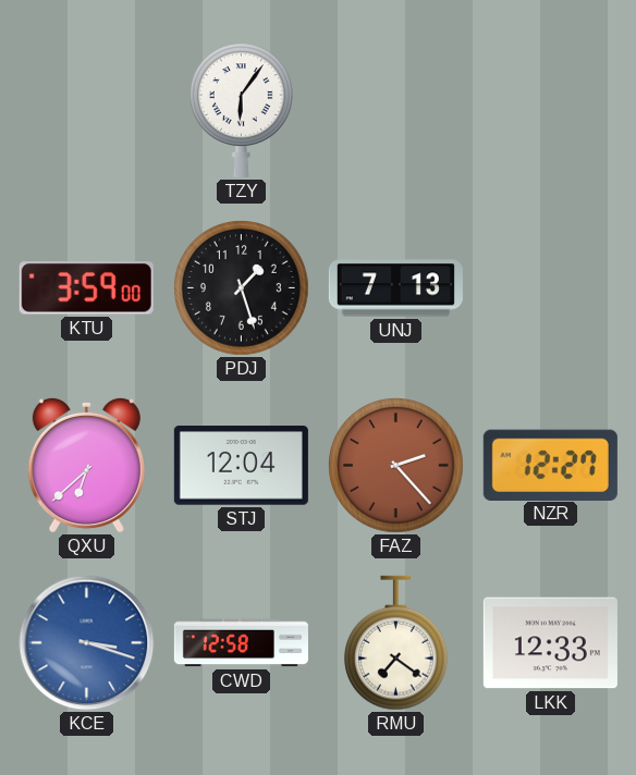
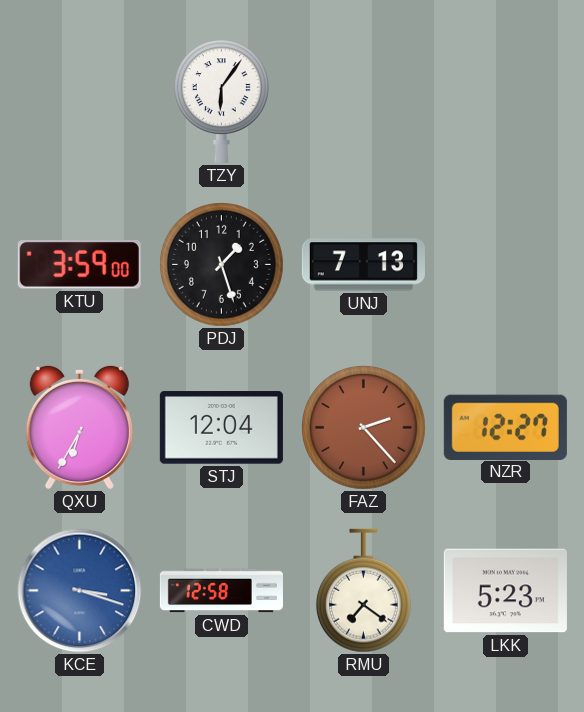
QXU: 6:38 -> 6:35 (79, 427)
LKK: 12:33 -> 5:23 (505, 591)
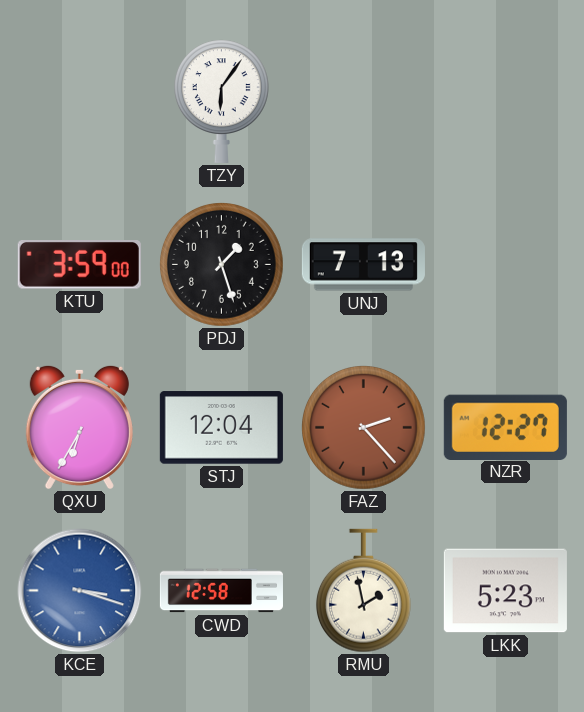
RMU: 7:21 -> 1:58 (363, 591)
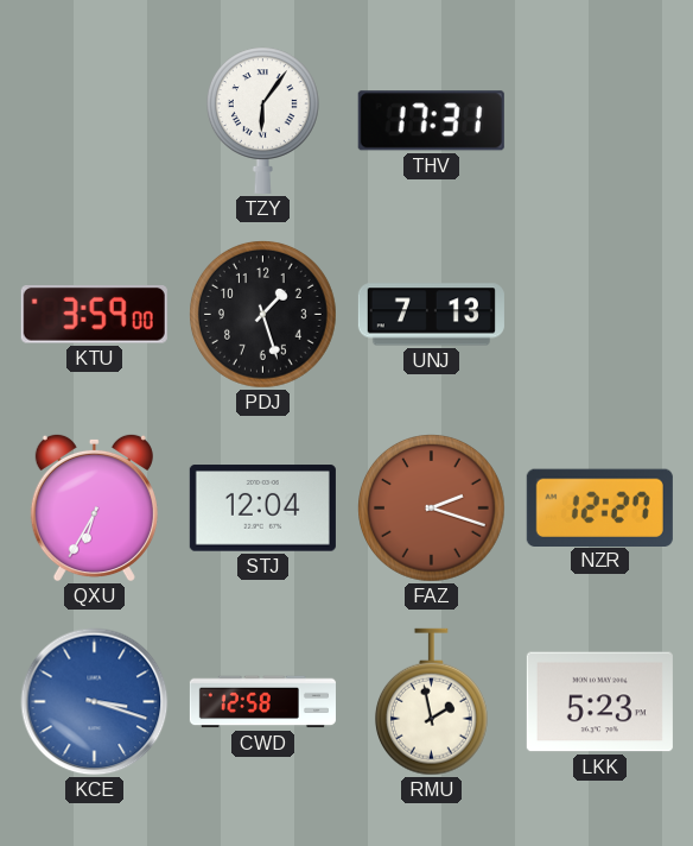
THV: none -> 17:31 (431, 121)
FAZ: 2:23 -> 2:18 (432, 509)
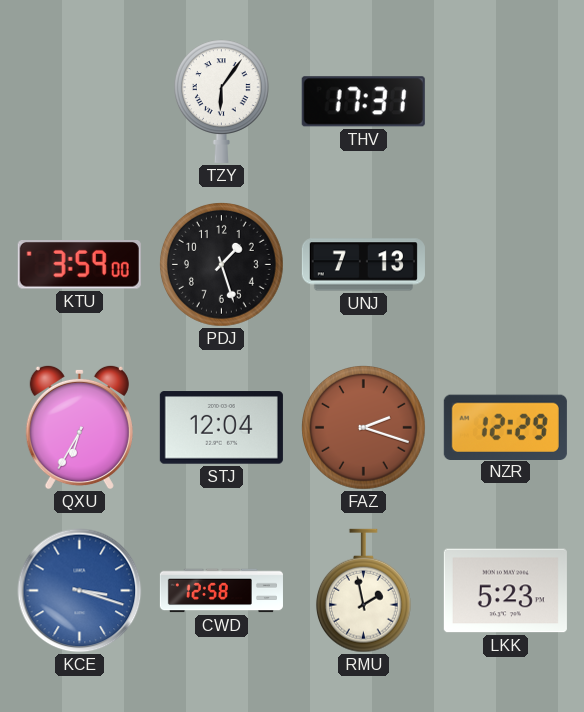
NZR: 12:27 -> 12:29 (505, 427)
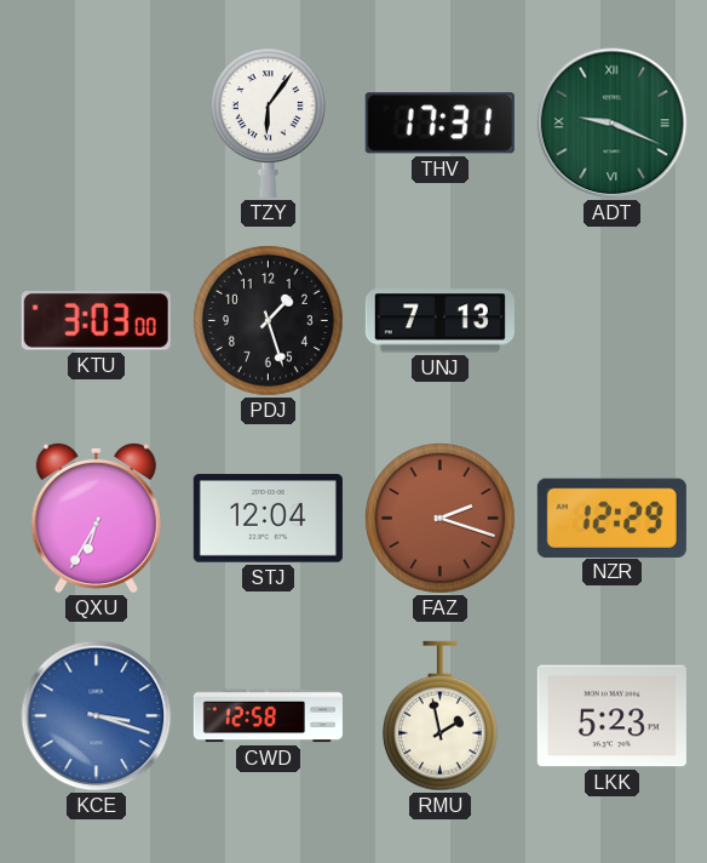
ADT: none -> 9:19 (613, 124)
KTU: 3:59 -> 3:03 (96, 321)
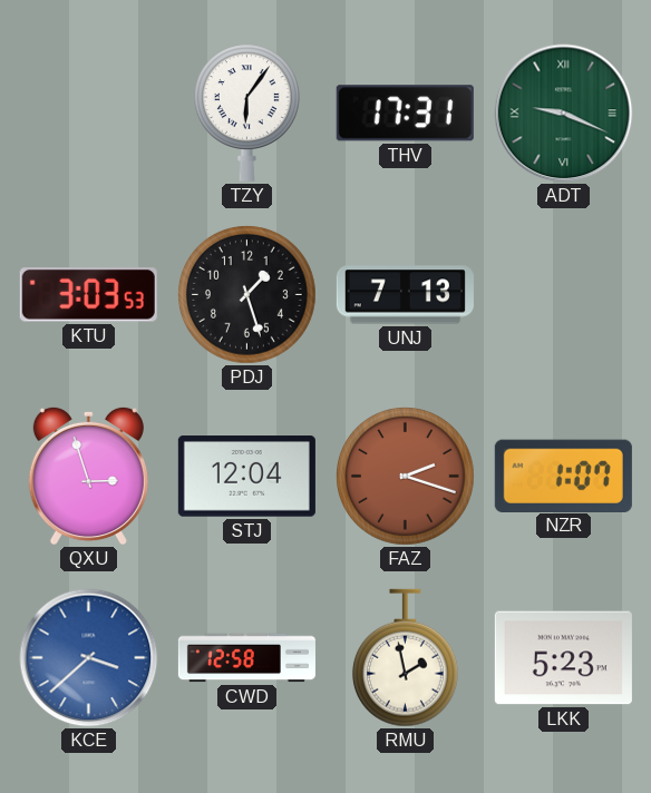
KTU: 3:03:00 -> 3:03:53 (88, 295)
QXU: 6:35 -> 2:57 (88, 476)
NZR: 12:29 -> 1:07 (563, 476)
KCE: 3:18 -> 3:38 (89, 658)
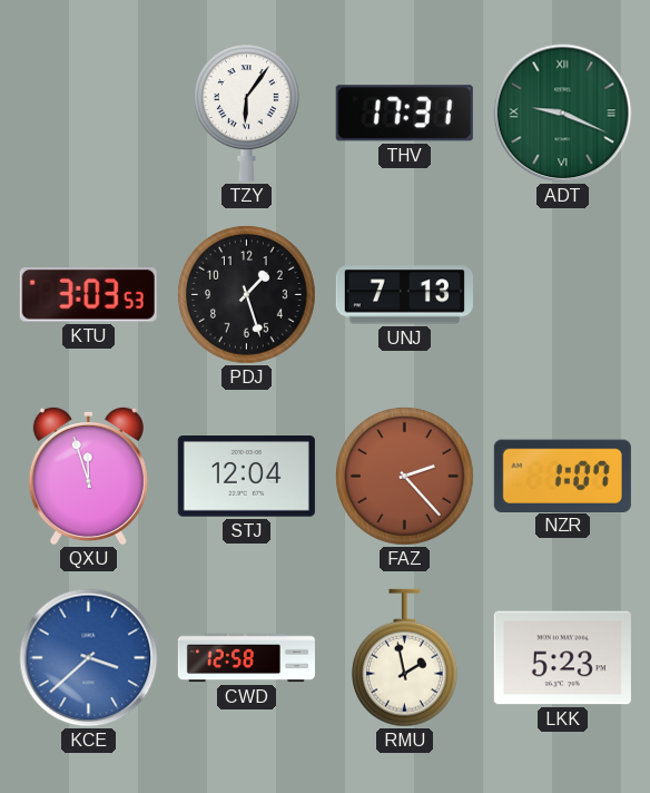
QXU: 2:57 -> 11:57 (88, 476)
FAZ: 2:18 -> 2:23 (405, 477)
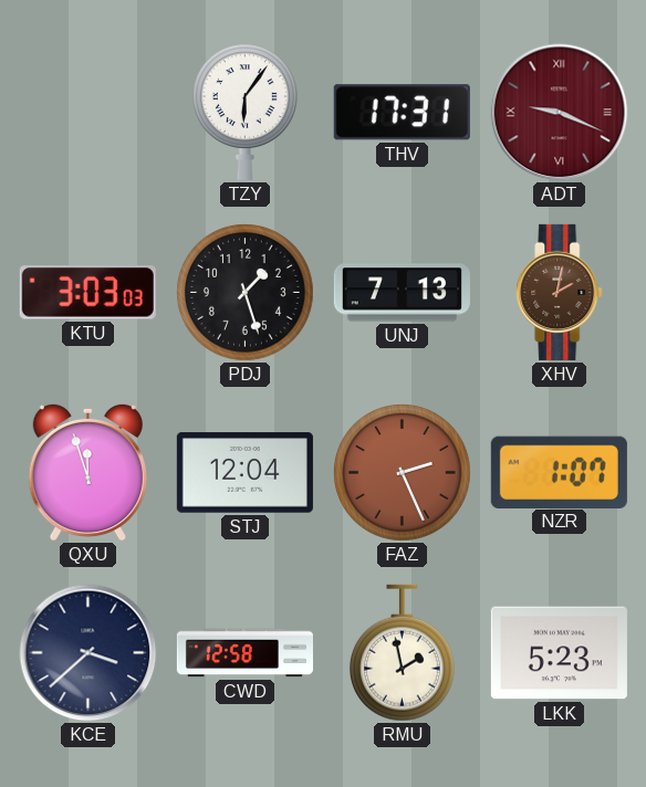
ADT dial: green -> burgundy (560, 113)
KTU: 3:03:53 -> 3:03:03 (87, 293)
XHV: none -> 2:02 (560, 292)
FAZ: 2:23 -> 2:26 (403, 473)
KCE dial: blue -> navy (88, 653)
